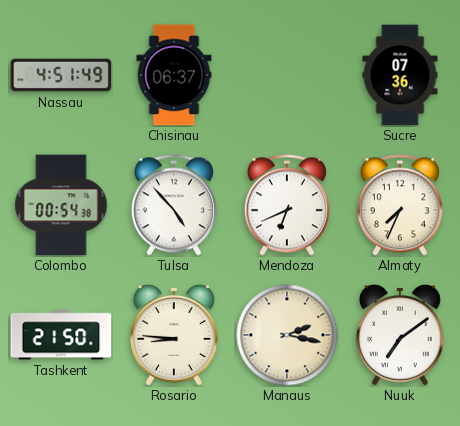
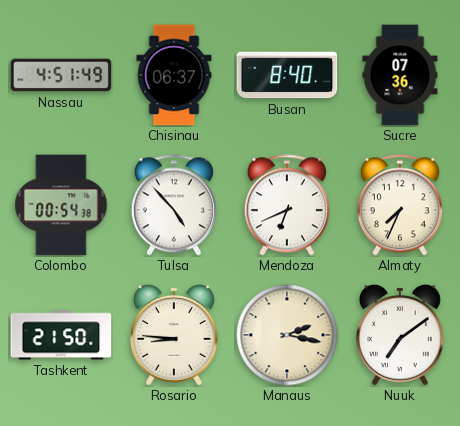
Busan: none -> 8:40 (287, 75)
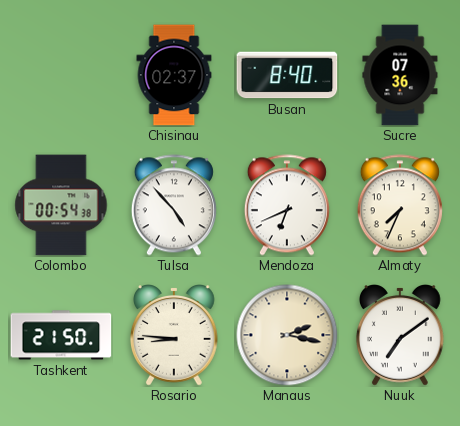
Nassau: 4:51 -> none (61, 75)
Chisinau: 06:37 -> 02:37 (174, 75)
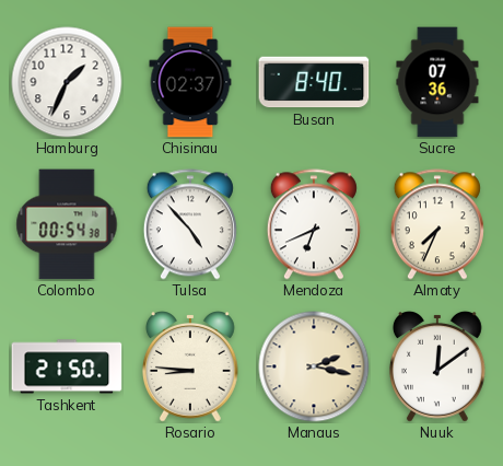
Hamburg: none -> 1:34 (67, 82)
Nuuk: 7:09 -> 12:09 (437, 368)
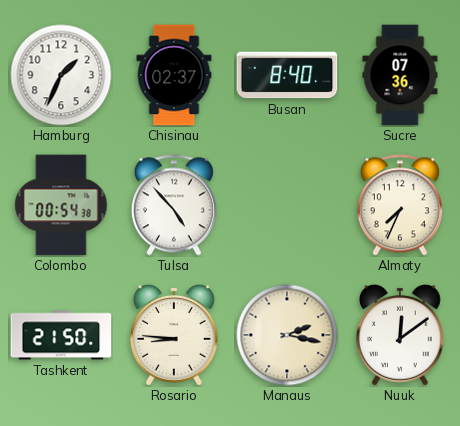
Mendoza: 6:41 -> none (314, 224)
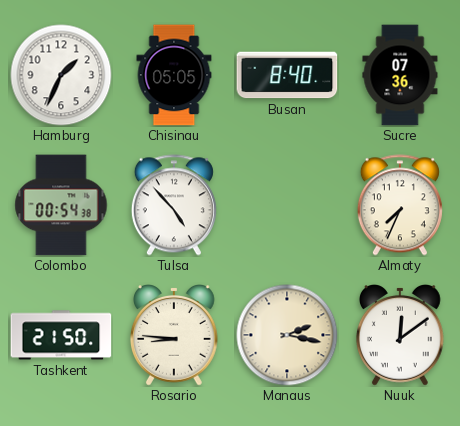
Chisinau: 02:37 -> 05:05 (174, 75)
